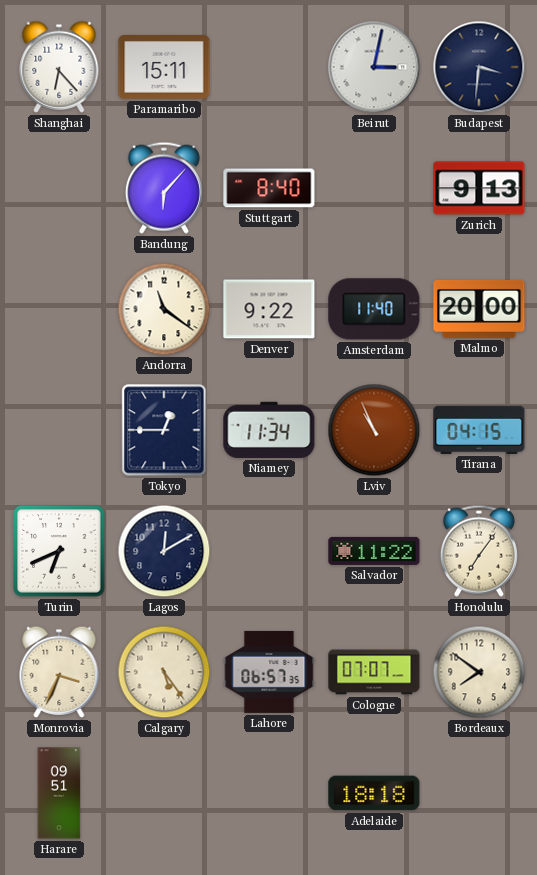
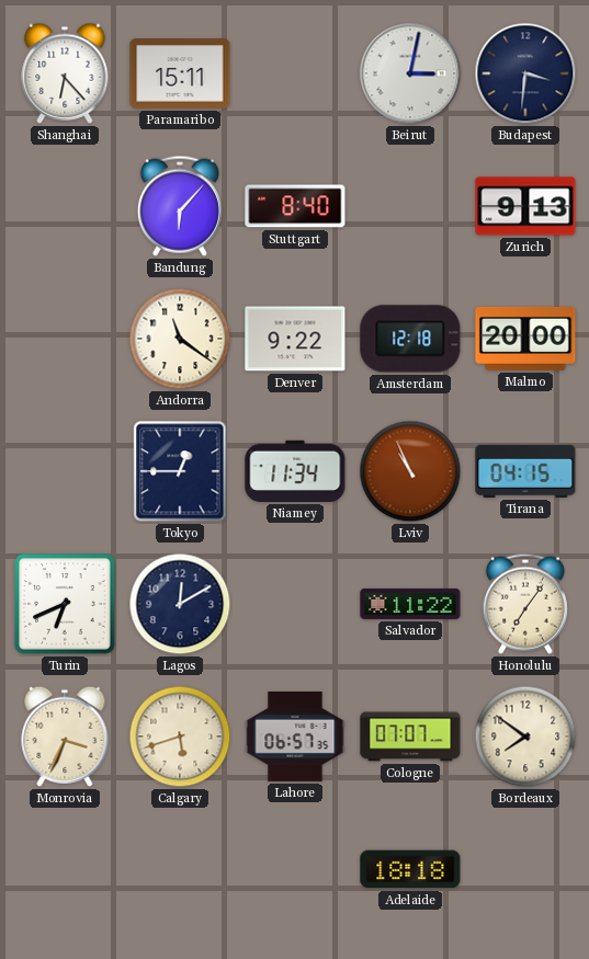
Amsterdam: 11:40 -> 12:18 (410, 339)
Calgary: 5:24 -> 5:42 (180, 737)
Harare: 09:51 -> none (59, 793)
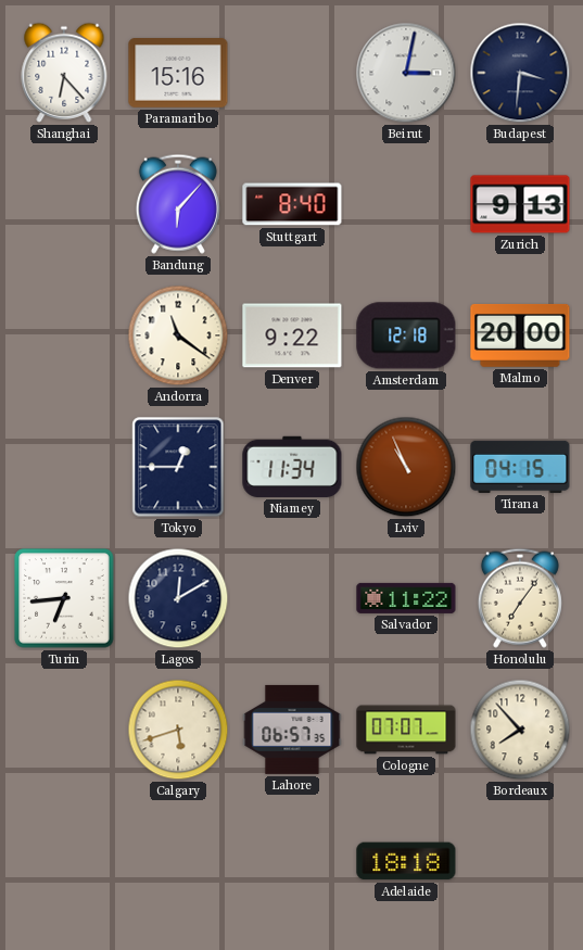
Paramaribo: 15:11 -> 15:16 (178, 74)
Turin: 6:41 -> 6:44 (64, 598)
Monrovia: 3:34 -> none (65, 737)
Bordeaux: 7:51 -> 7:53 (520, 730)
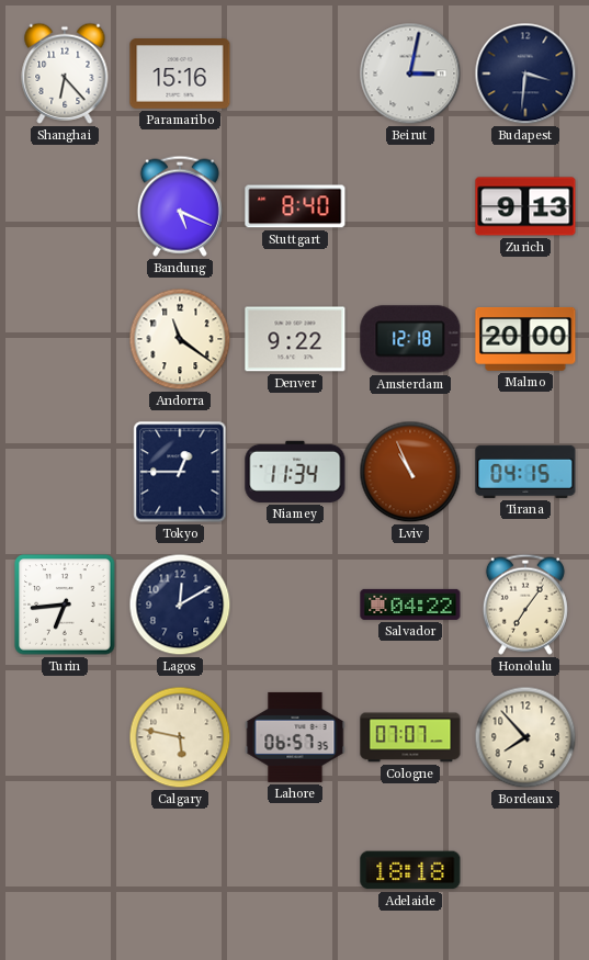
Bandung: 6:07 -> 5:19 (180, 206)
Salvador: 11:22 -> 04:22 (410, 605)
Calgary: 5:42 -> 5:47 (180, 737)
